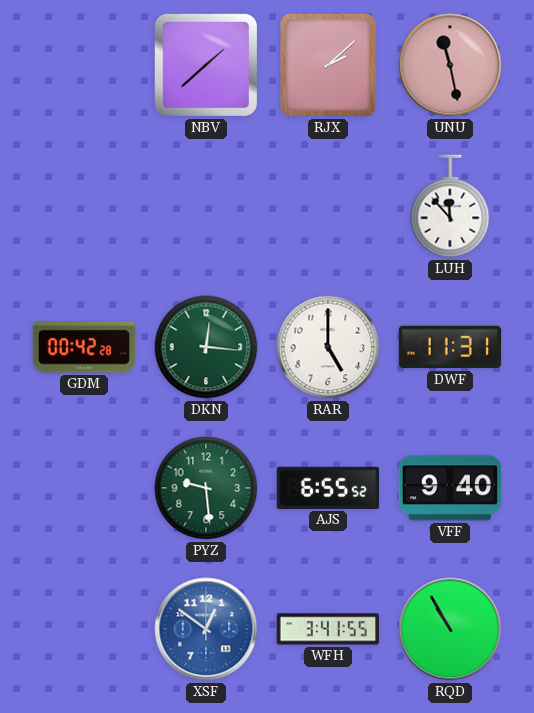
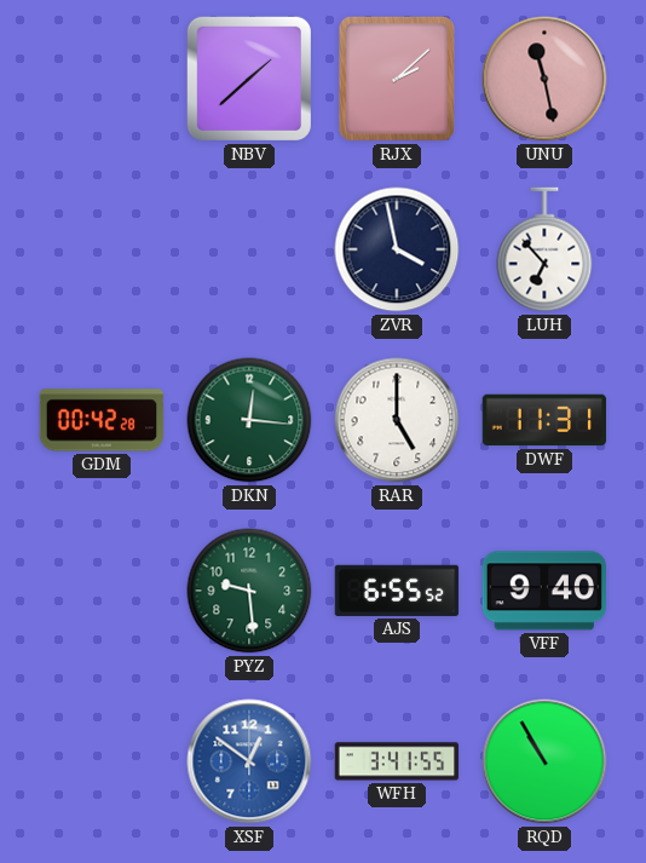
ZVR: none -> 3:58 (397, 249)
LUH: 11:53 -> 6:53 (544, 249)
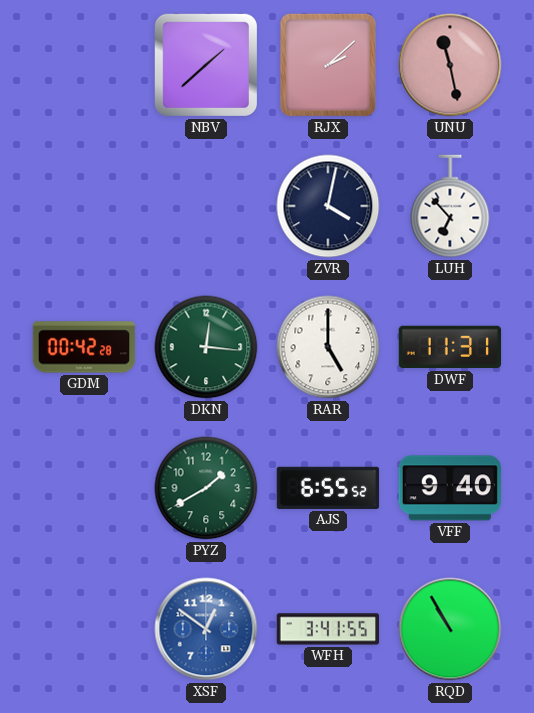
ZVR: 3:58 -> 4:02 (328, 206)
PYZ: 9:29 -> 1:40 (206, 488)
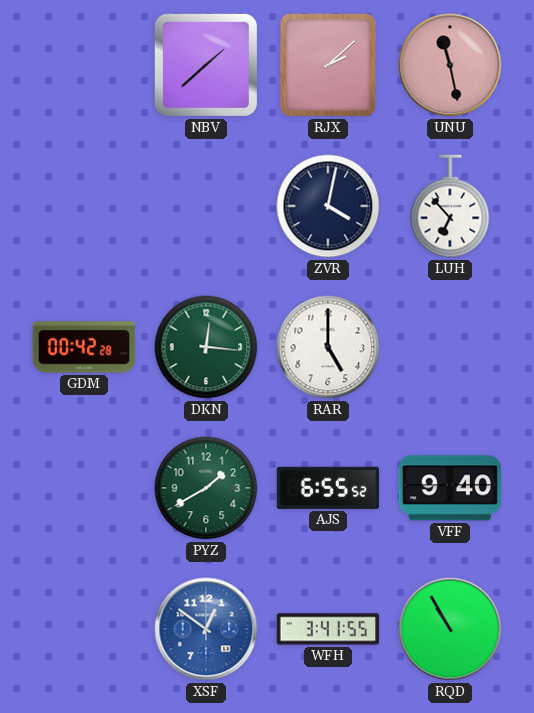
DWF: 11:31 -> none (450, 347)
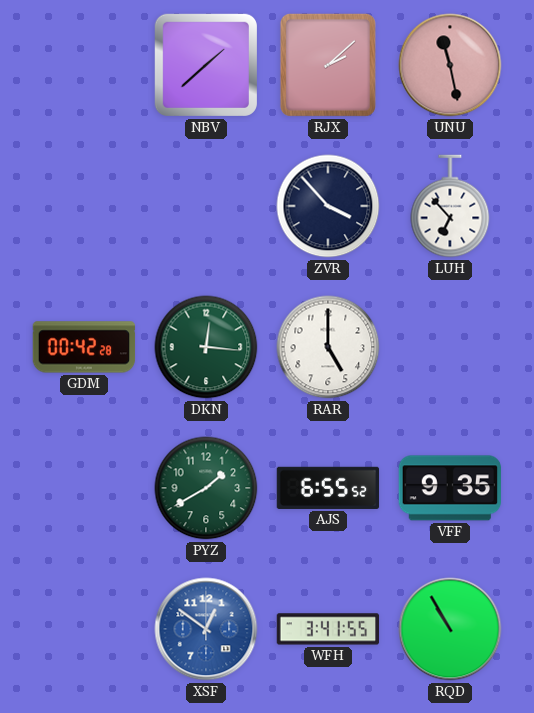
ZVR: 4:02 -> 3:53 (328, 206)
VFF: 9:40 -> 9:35 (449, 488)
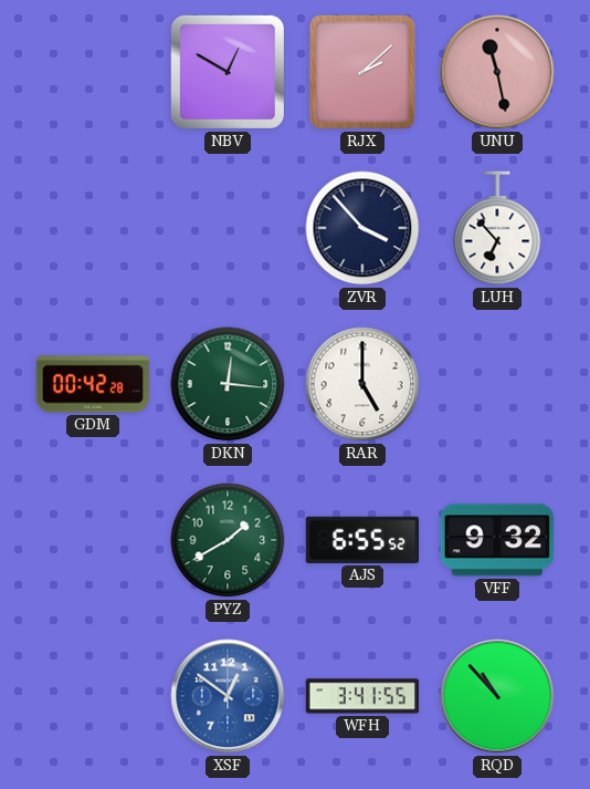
NBV: 1:38 -> 12:50 (228, 72)
VFF: 9:35 -> 9:32 (496, 540)
RQD: 10:55 -> 10:53 (497, 696)
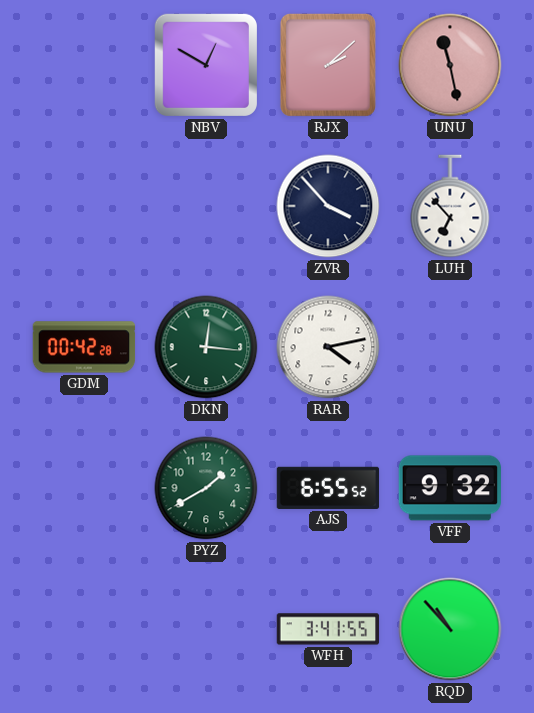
RAR: 5:00 -> 4:13 (328, 347)
XSF: 12:51 -> none (228, 696)
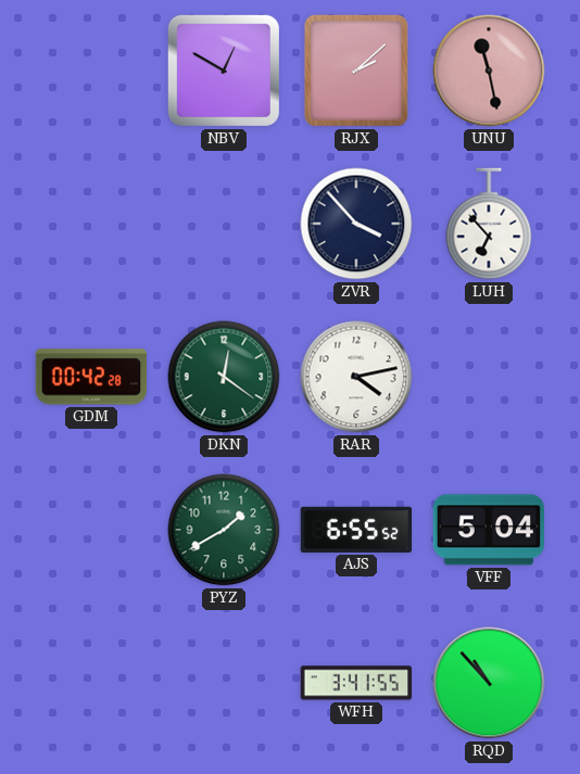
DKN: 12:16 -> 12:21 (224, 377)
VFF: 9:32 -> 5:04 (488, 530)
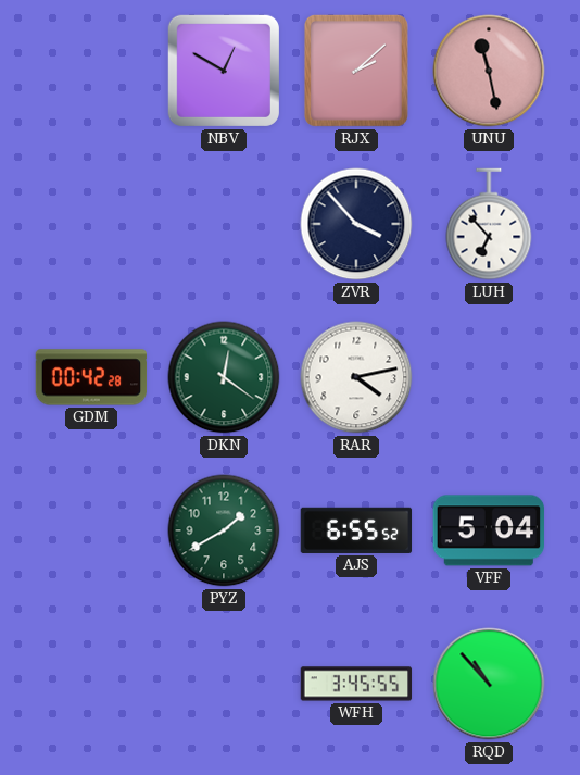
WFH: 3:41 -> 3:45 (356, 684)
